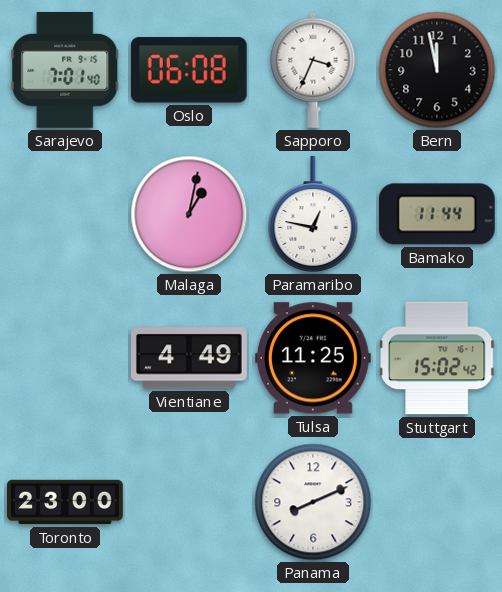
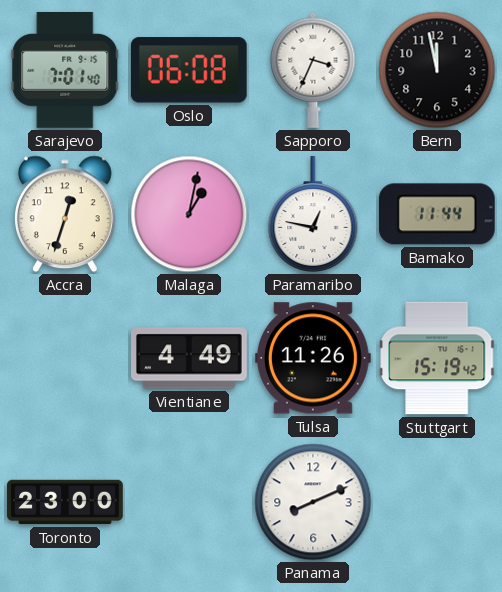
Accra: none -> 12:33 (66, 214)
Tulsa: 11:25 -> 11:26 (313, 358)
Stuttgart: 15:02 -> 15:19 (438, 358)
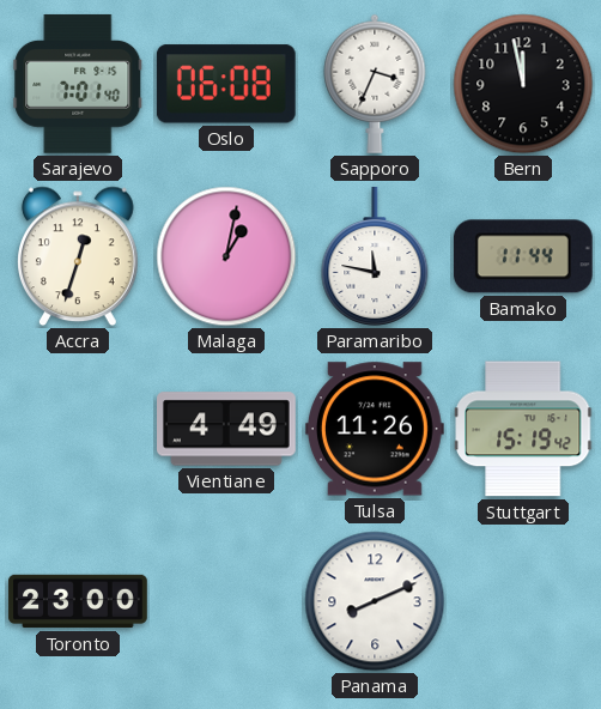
Paramaribo: 12:47 -> 11:47 (375, 257)
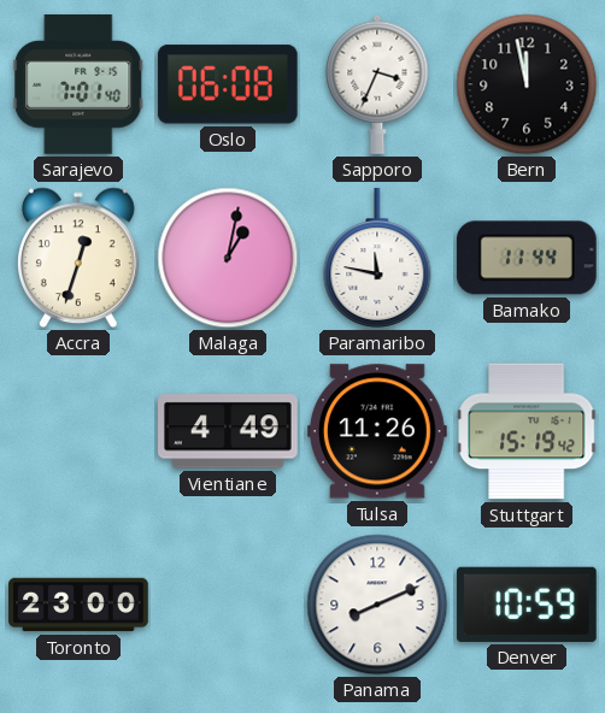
Denver: none -> 10:59 (527, 605)
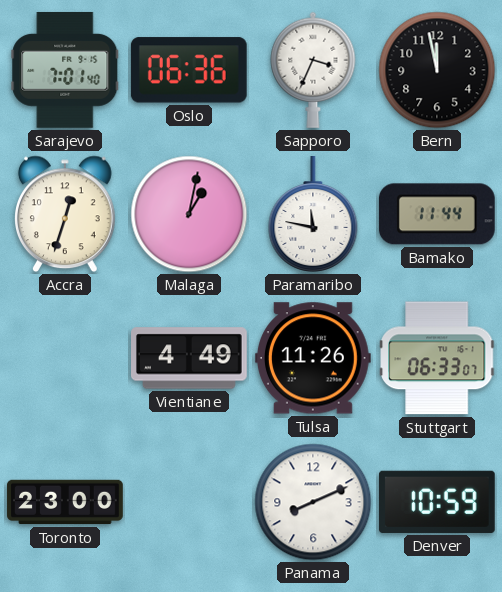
Oslo: 06:08 -> 06:36 (189, 70)
Stuttgart: 15:19 -> 06:33 (438, 358)
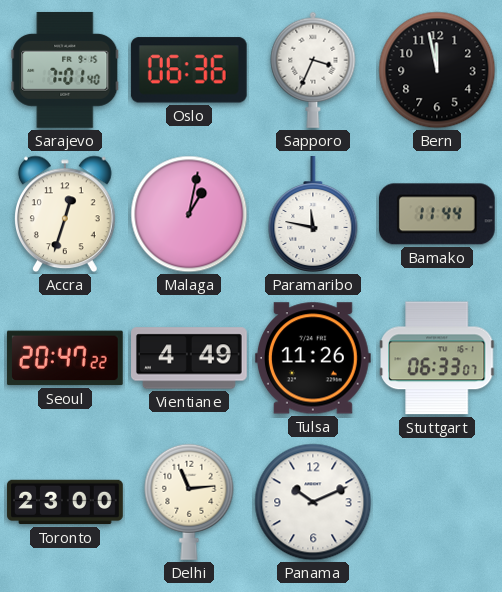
Seoul: none -> 20:47 (65, 358)
Delhi: none -> 11:14 (189, 502)
Panama: 8:11 -> 10:11 (313, 502)
Denver: 10:59 -> none (437, 502)
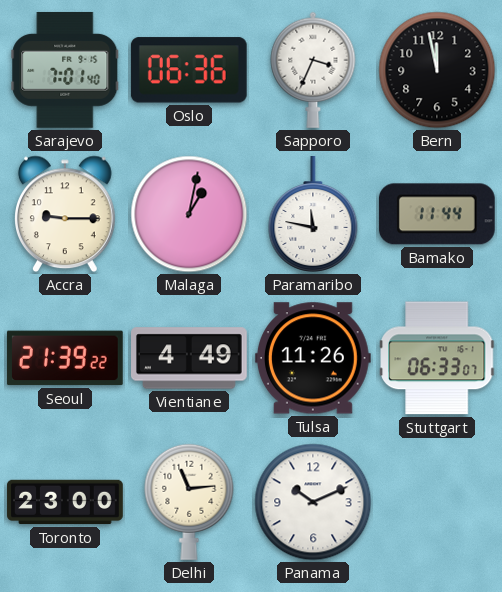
Accra: 12:33 -> 9:15 (66, 214)
Seoul: 20:47 -> 21:39 (65, 358)
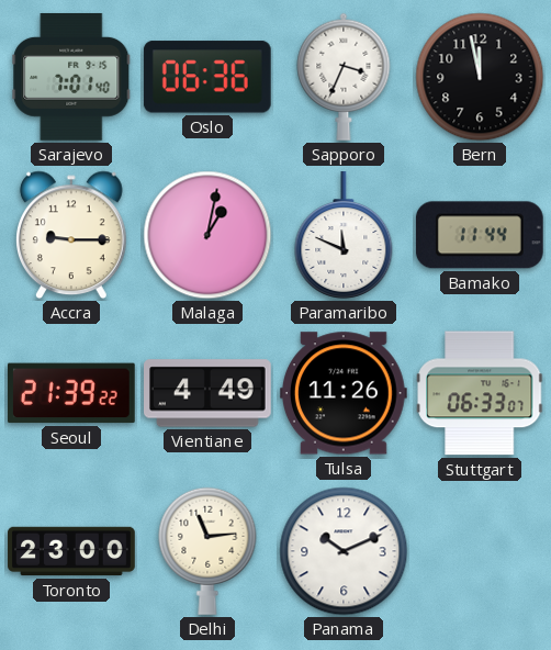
Paramaribo: 11:47 -> 11:49 (344, 236)
